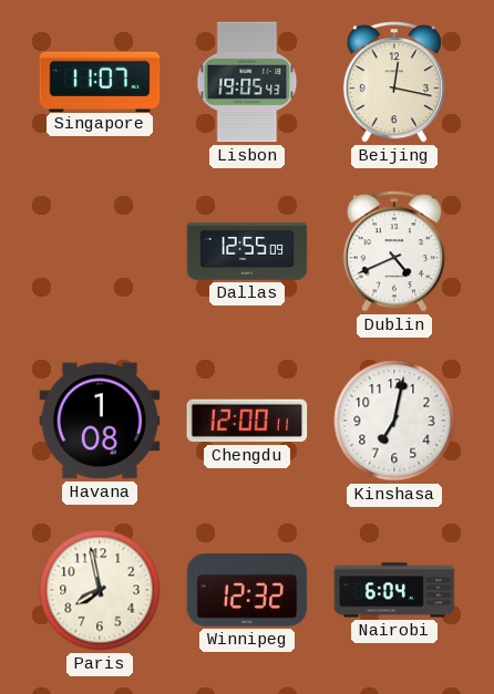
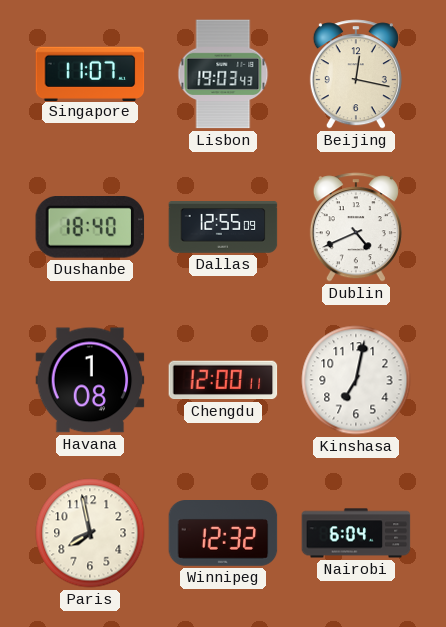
Lisbon: 19:05 -> 19:03 (223, 74)
Dushanbe: none -> 18:40 (90, 228)
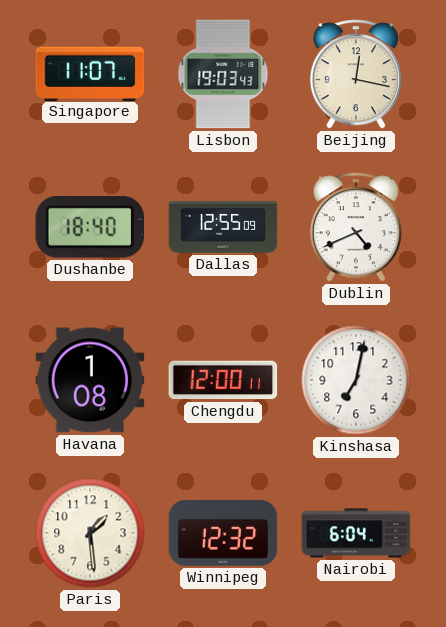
Paris: 7:58 -> 1:29 (90, 533)
